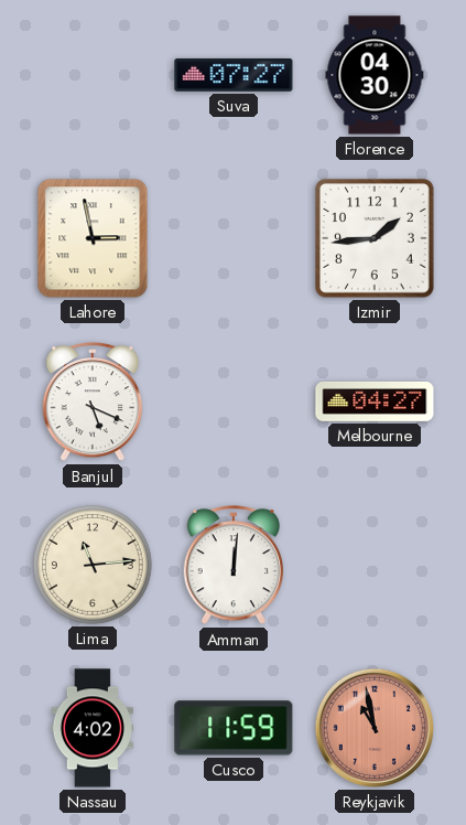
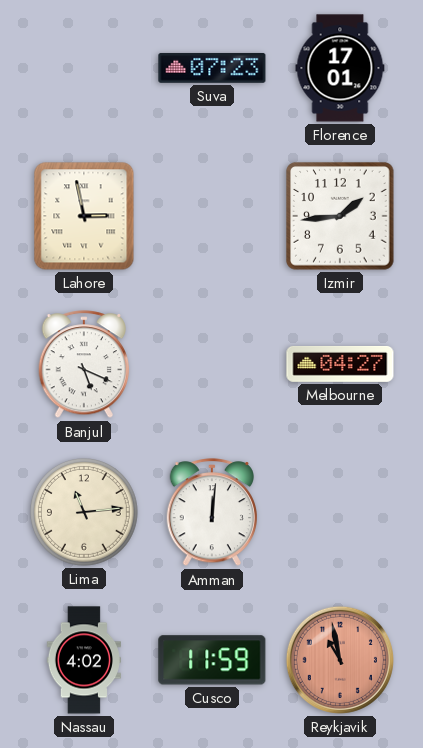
Suva: 07:27 -> 07:23 (212, 68)
Florence: 04:30 -> 17:01 (340, 68)
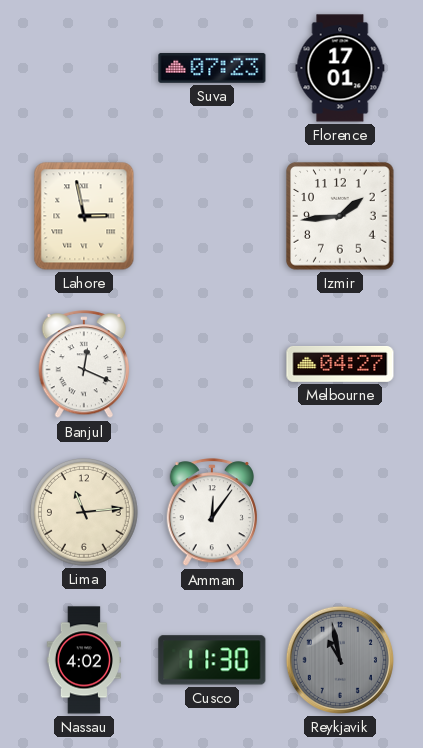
Banjul: 5:19 -> 12:19 (83, 365)
Amman: 12:01 -> 12:06 (211, 513)
Cusco: 11:59 -> 11:30 (212, 660)
Reykjavik dial: salmon -> grey (340, 660)
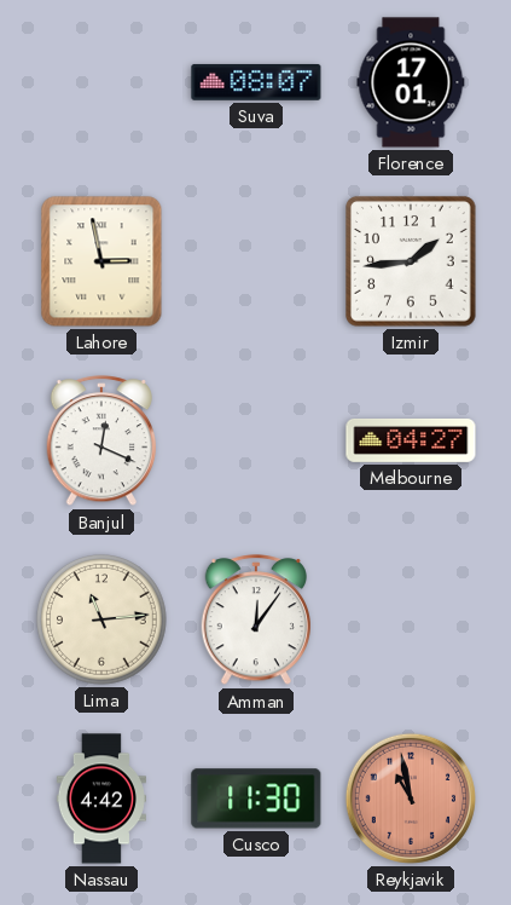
Suva: 07:23 -> 08:07 (256, 82)
Nassau: 4:02 -> 4:42 (100, 799)
Reykjavik dial: grey -> salmon (411, 799)
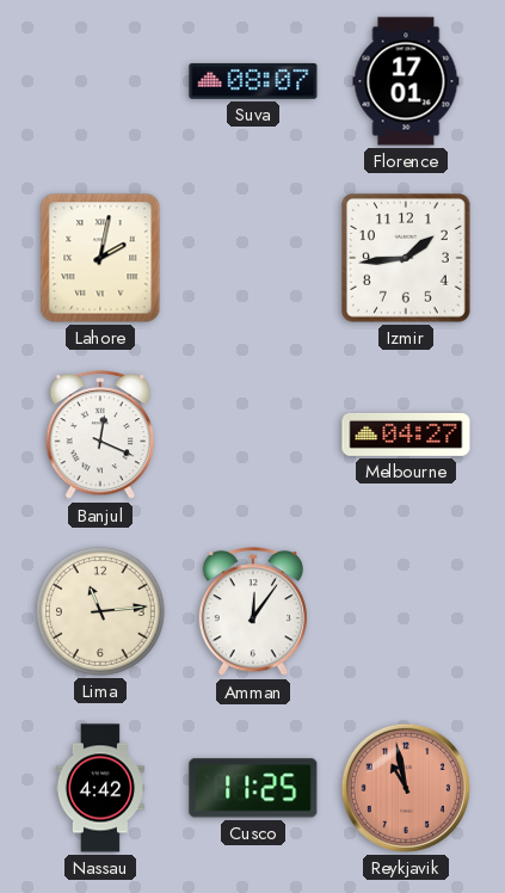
Lahore: 2:58 -> 2:02 (100, 258)
Cusco: 11:30 -> 11:25 (253, 788)
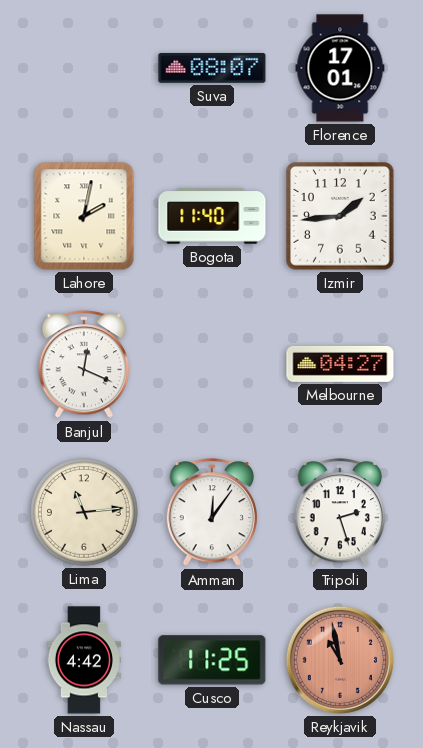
Bogota: none -> 11:40 (212, 216)
Tripoli: none -> 2:27 (339, 513)
